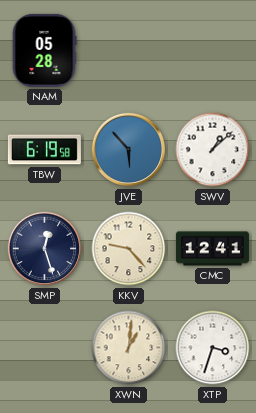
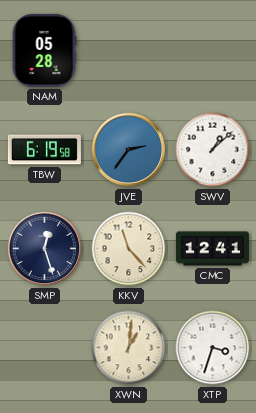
JVE: 5:53 -> 2:36 (129, 150)
KKV: 9:23 -> 11:23 (129, 249)
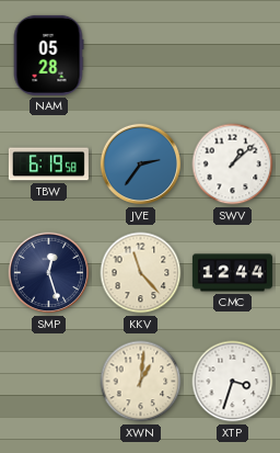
CMC: 12:41 -> 12:44 (232, 273)
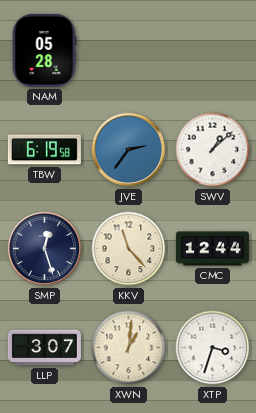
LLP: none -> 3:07 (44, 348)
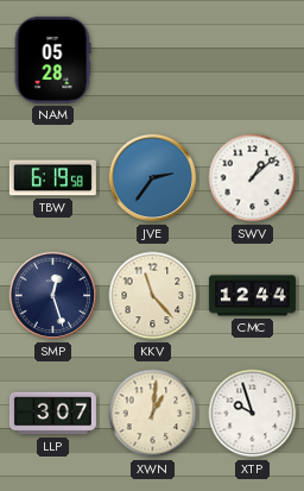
XTP: 3:33 -> 9:57 (253, 414)
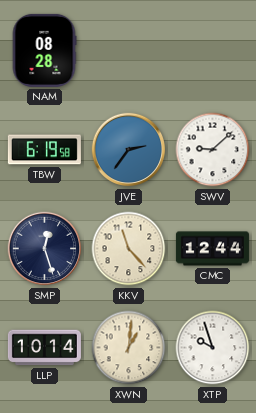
NAM: 05:28 -> 08:28 (44, 50)
SWV: 1:08 -> 9:08 (213, 150)
LLP: 3:07 -> 10:14 (44, 348)
